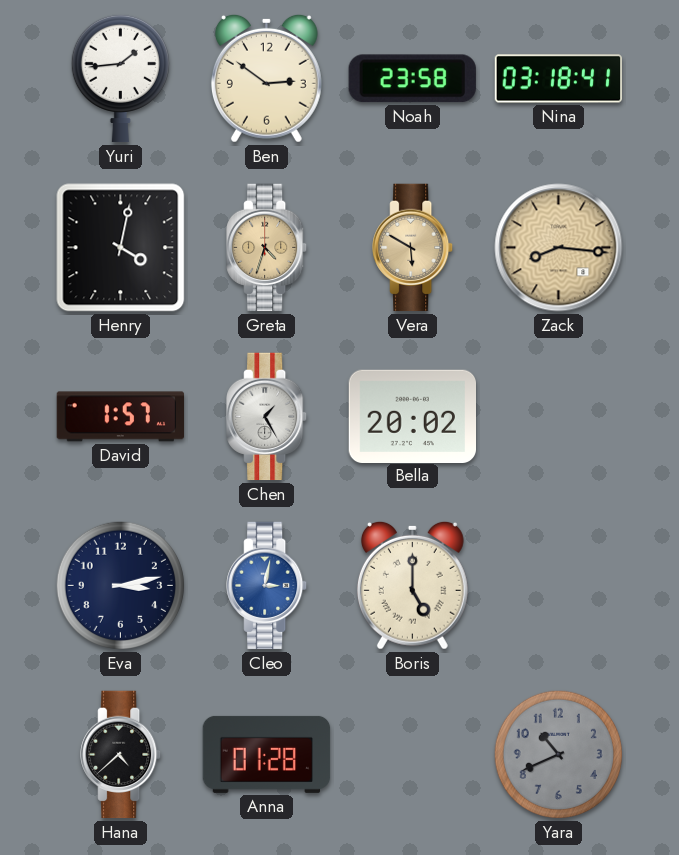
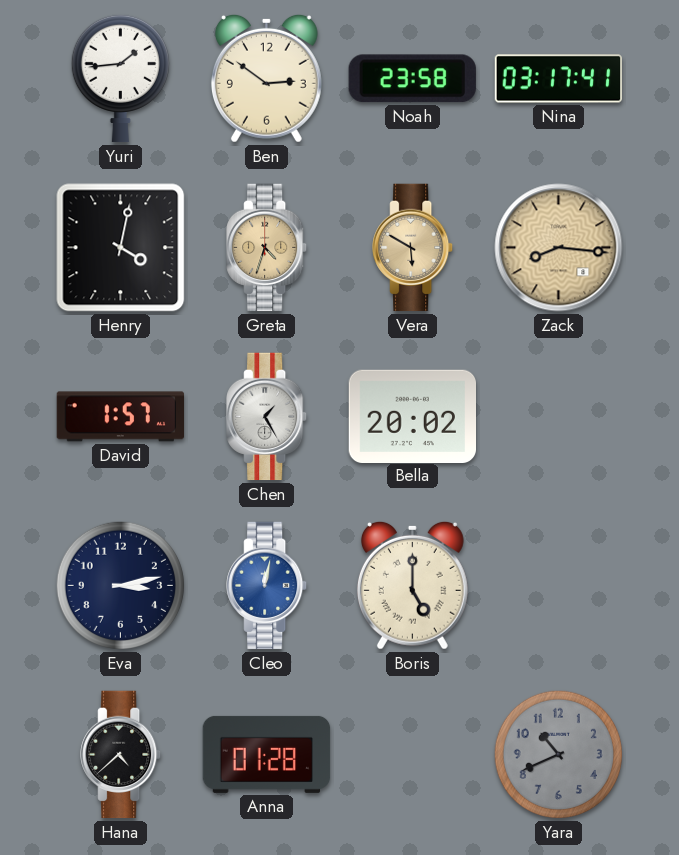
Nina: 03:18 -> 03:17 (559, 79)
Cleo: 3:02 -> 12:02 (267, 586)
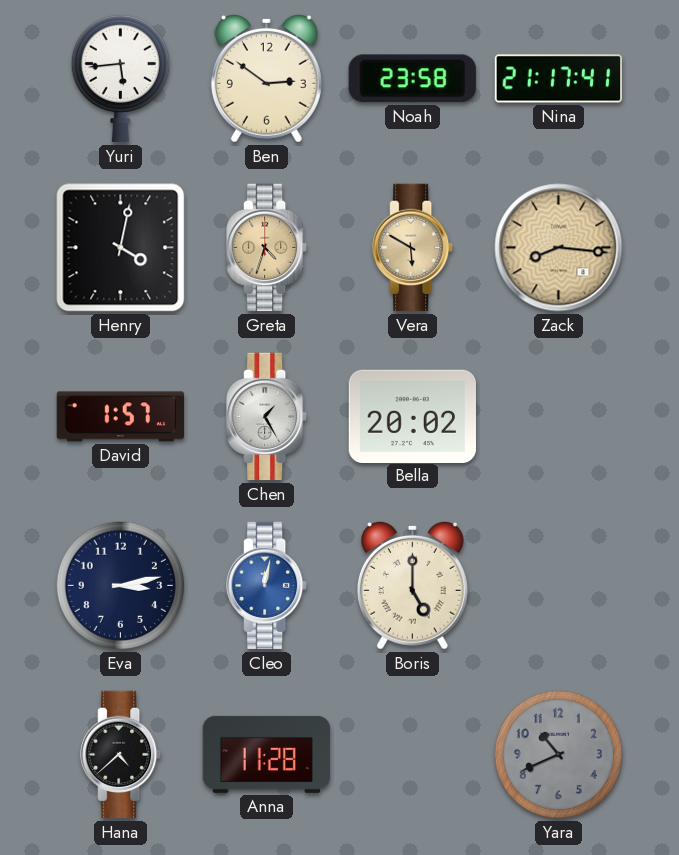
Yuri: 1:44 -> 5:44 (120, 78)
Nina: 03:17 -> 21:17 (559, 79)
Anna: 01:28 -> 11:28 (267, 754)
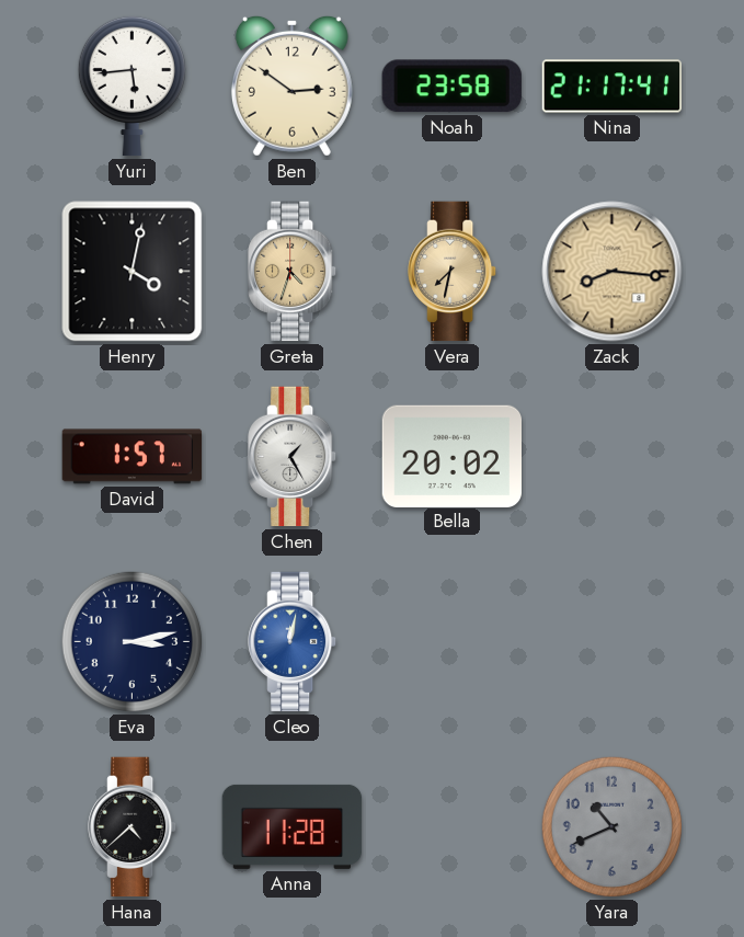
Vera: 5:50 -> 7:32 (453, 272)
Boris: 5:00 -> none (412, 585)
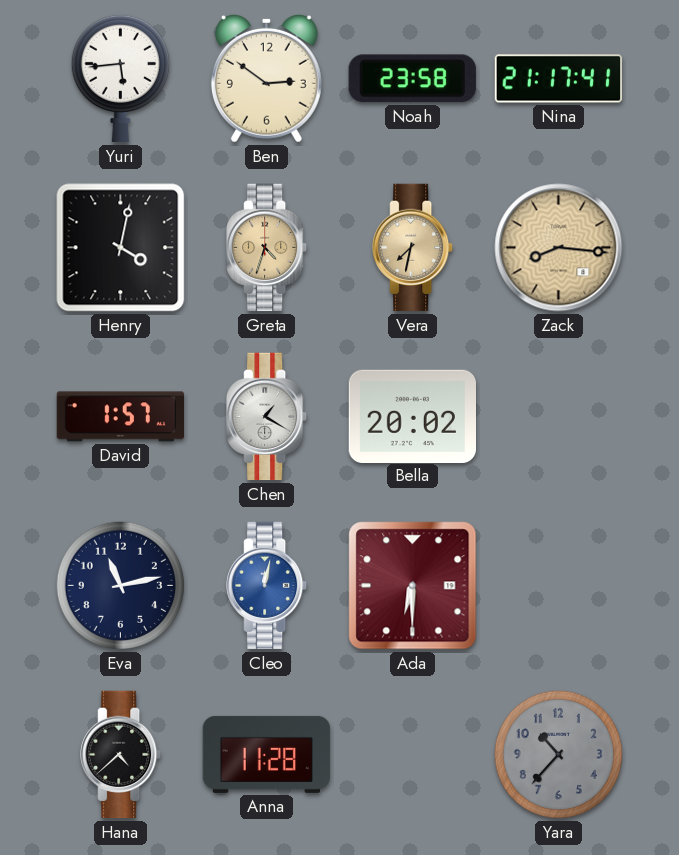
Chen: 1:25 -> 1:20 (267, 417)
Eva: 3:13 -> 11:13 (120, 585)
Ada: none -> 6:30 (413, 586)
Yara: 10:41 -> 10:37 (558, 754)
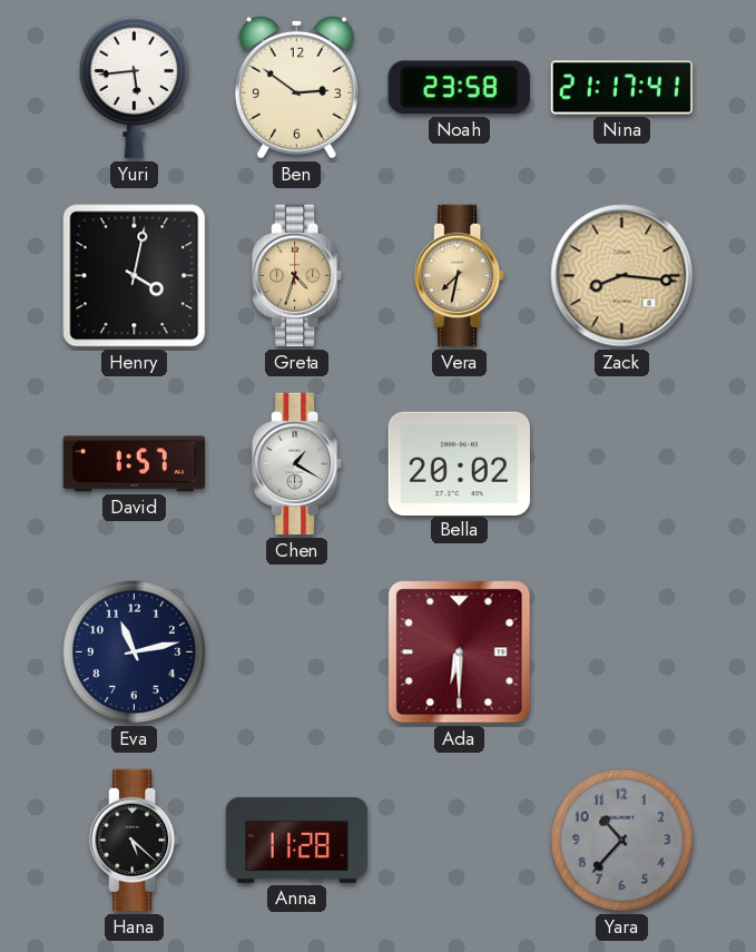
Cleo: 12:02 -> none (267, 586)
Hana: 4:38 -> 5:22 (135, 841)
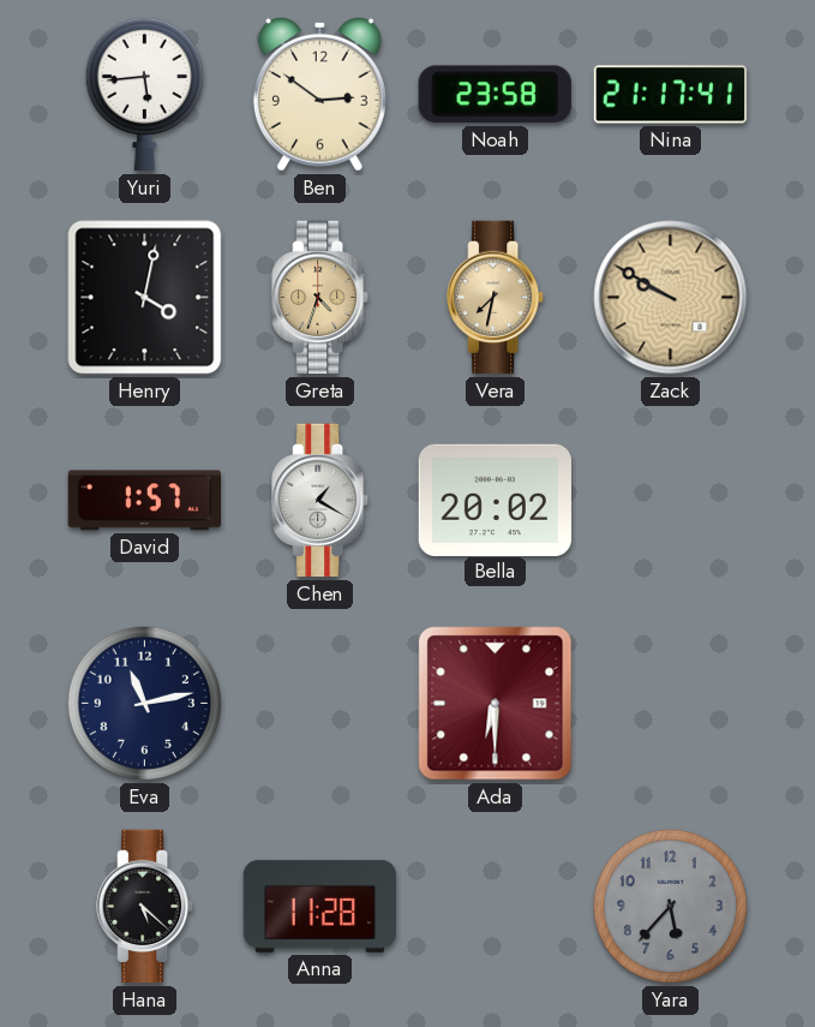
Zack: 8:16 -> 9:50 (671, 298)
Yara: 10:37 -> 5:37 (670, 906)
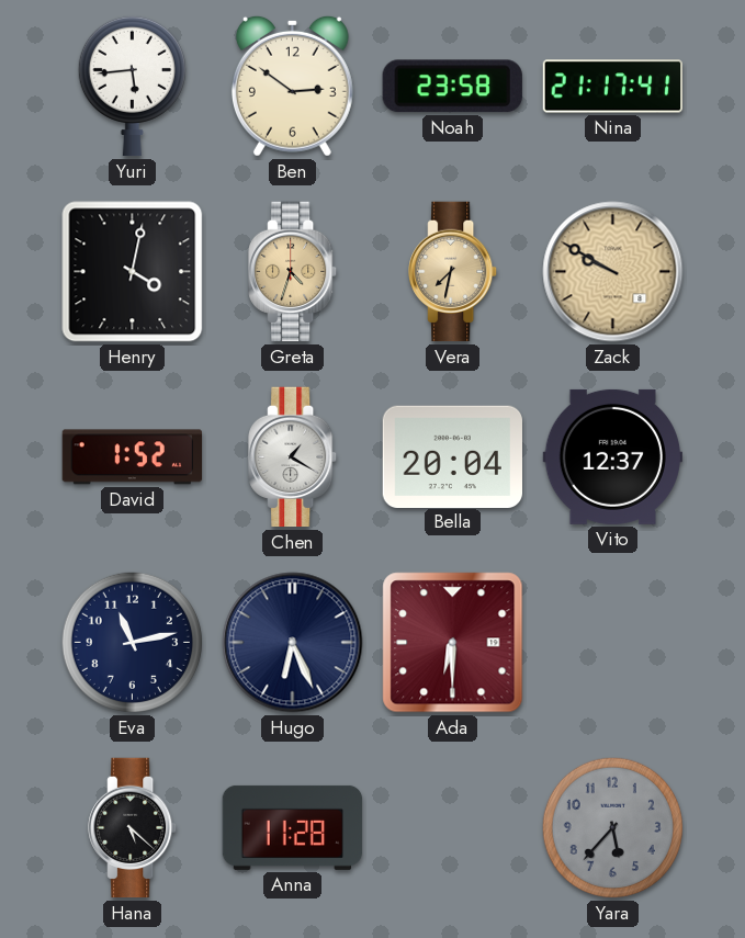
David: 1:57 -> 1:52 (133, 457)
Bella: 20:02 -> 20:04 (452, 456)
Vito: none -> 12:37 (612, 456)
Hugo: none -> 6:26 (293, 643)
